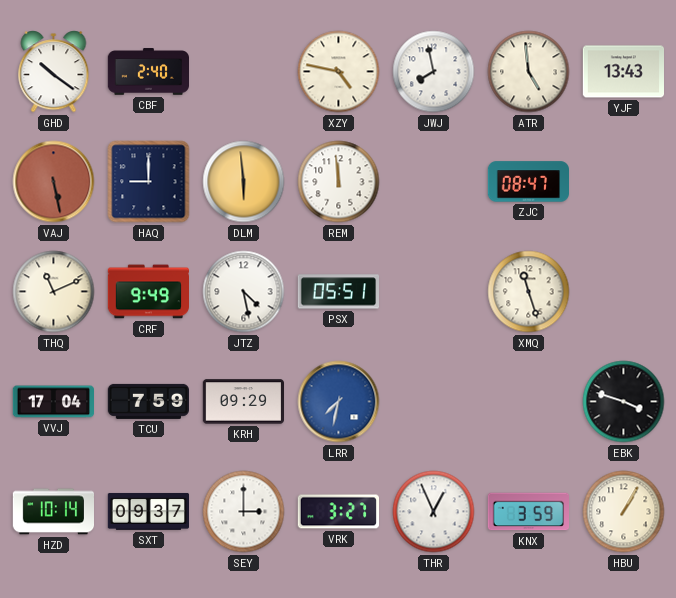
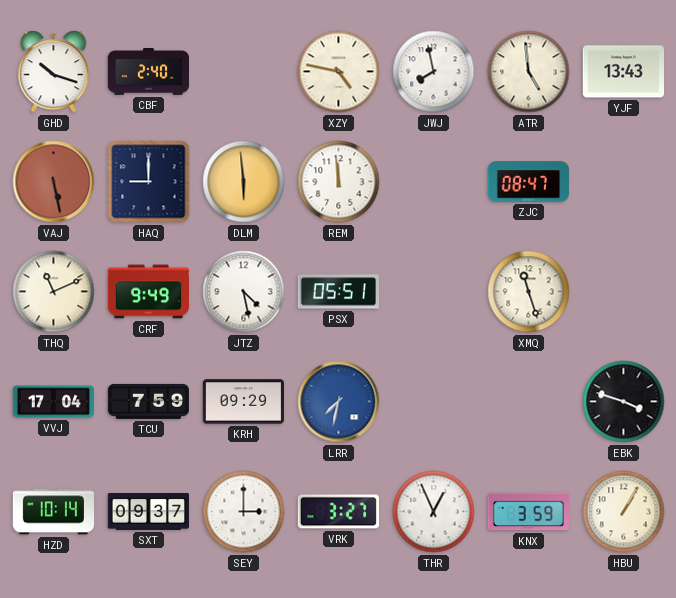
GHD: 10:21 -> 10:18 (54, 72)
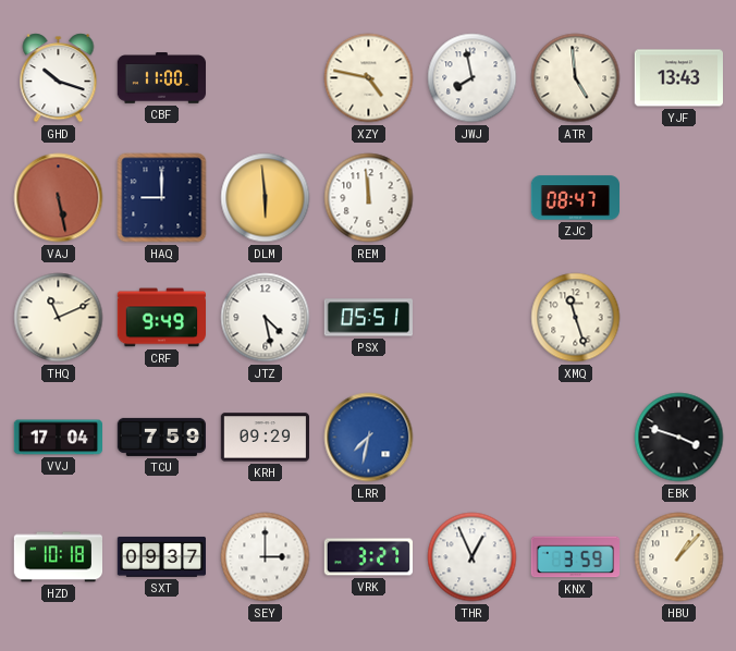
CBF: 2:40 -> 11:00 (162, 78)
HZD: 10:14 -> 10:18 (58, 557)
HBU: 1:05 -> 1:07 (679, 557)
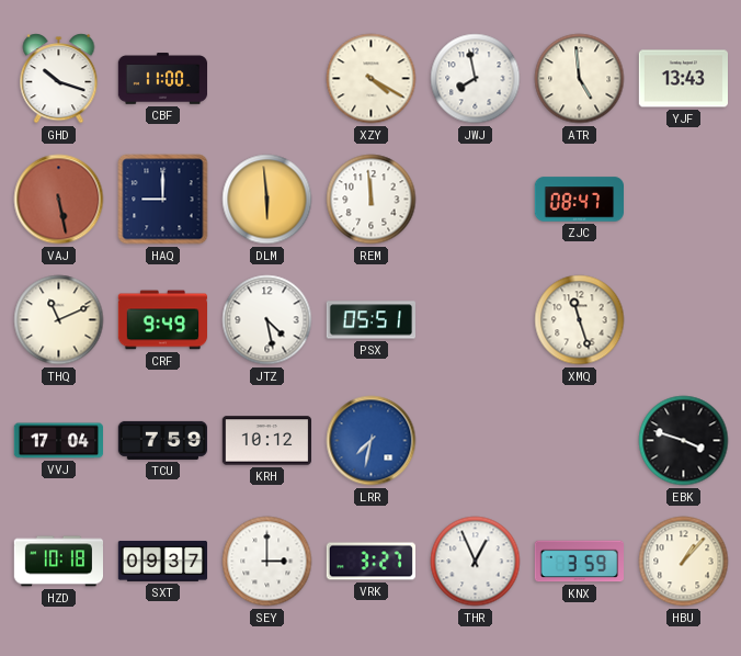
XZY: 4:47 -> 4:20 (372, 79)
KRH: 09:29 -> 10:12 (266, 441)
